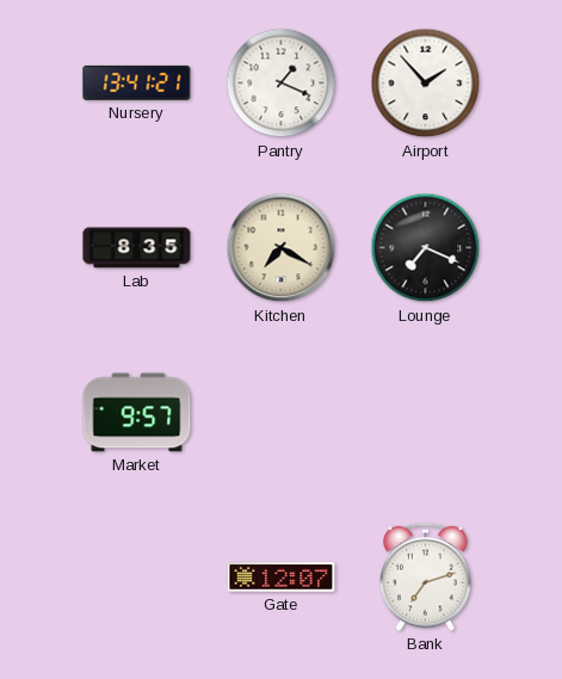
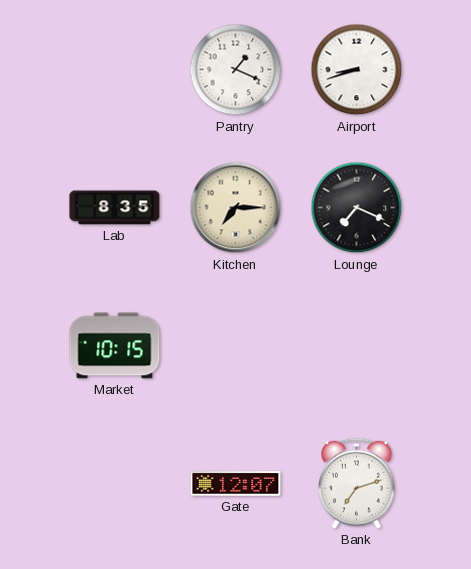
Nursery: 13:41 -> none (137, 82)
Airport: 1:53 -> 8:42 (357, 70)
Kitchen: 7:20 -> 7:15 (236, 208)
Market: 9:57 -> 10:15 (115, 346)
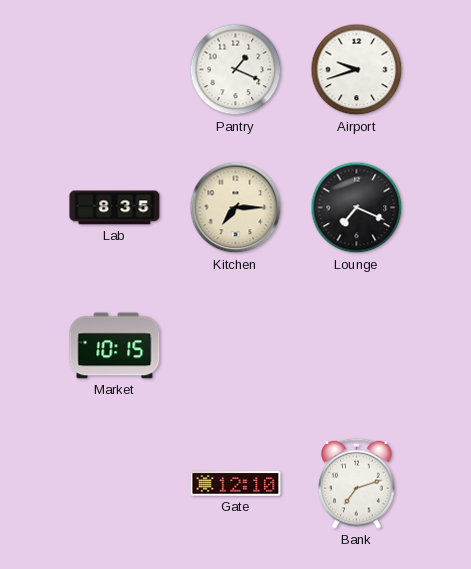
Airport: 8:42 -> 9:42 (357, 70)
Gate: 12:07 -> 12:10 (236, 484)
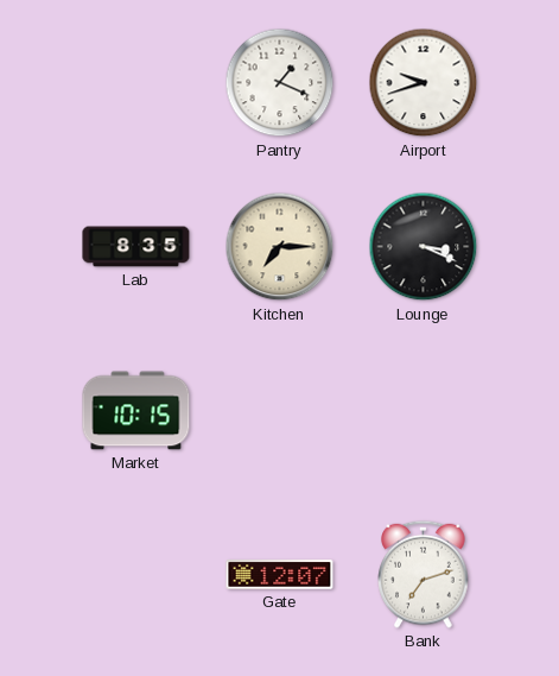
Lounge: 7:19 -> 3:19 (424, 247)
Gate: 12:10 -> 12:07 (280, 575)
